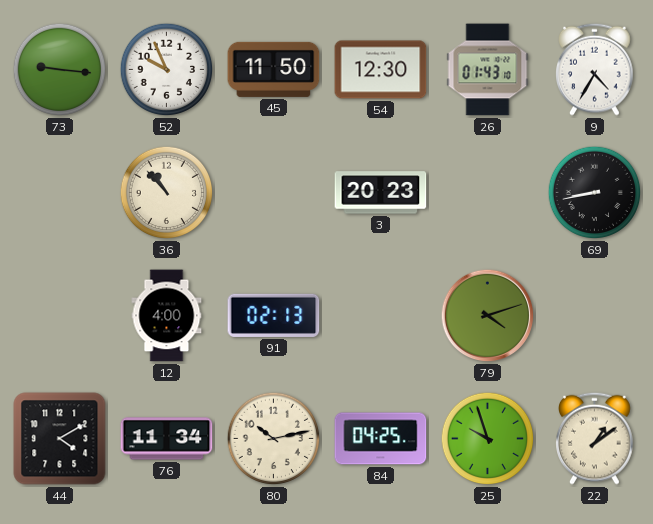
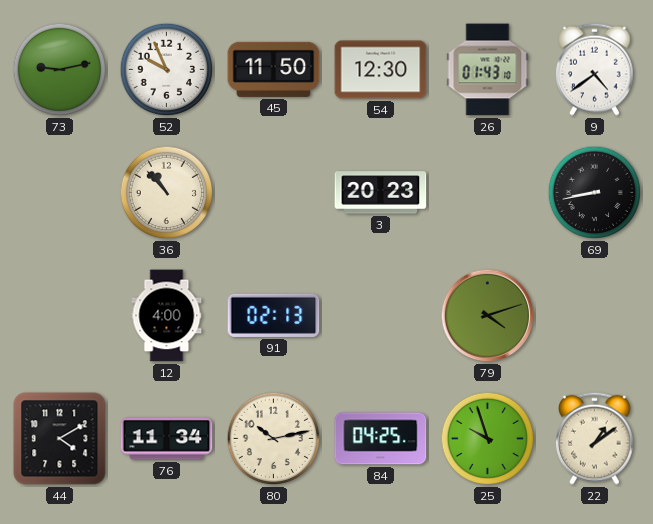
73: 9:16 -> 9:13 (60, 70)
9: 4:35 -> 4:39 (595, 69)
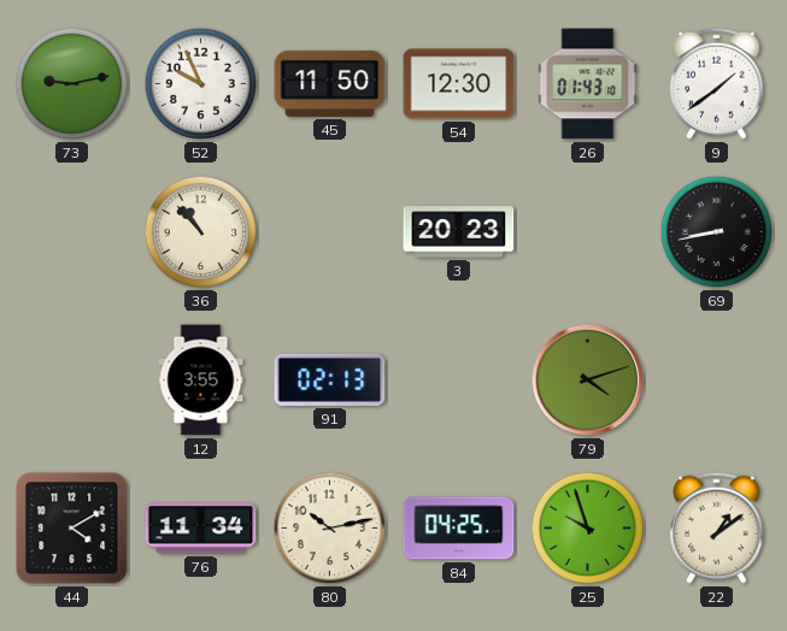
9: 4:39 -> 1:39 (717, 83)
12: 4:00 -> 3:55 (201, 381)
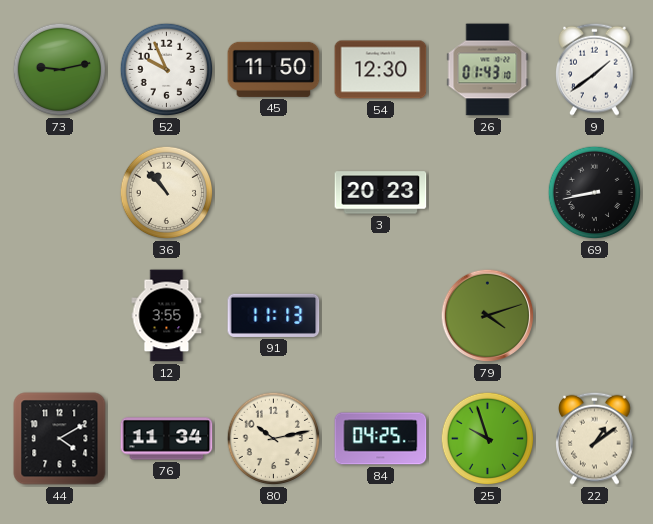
91: 02:13 -> 11:13 (274, 315)
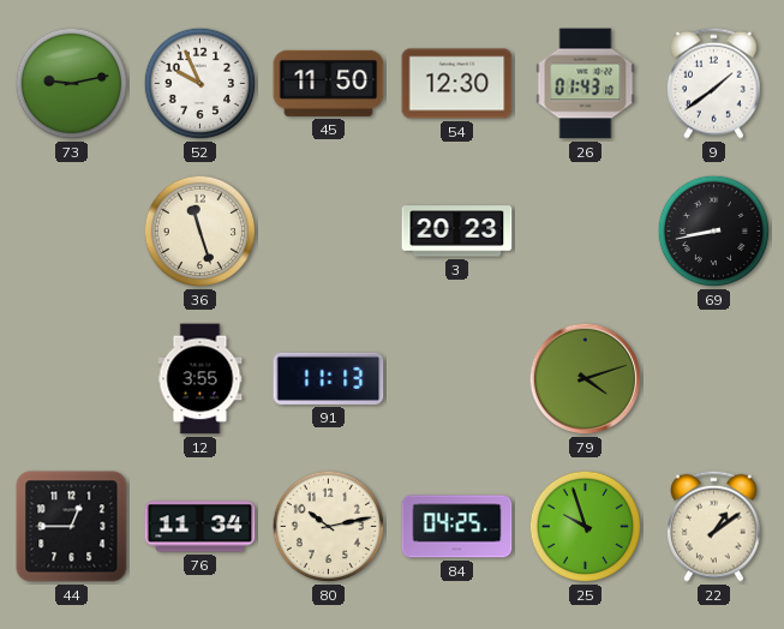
36: 10:53 -> 11:27 (201, 232)
44: 4:10 -> 12:45 (72, 527)
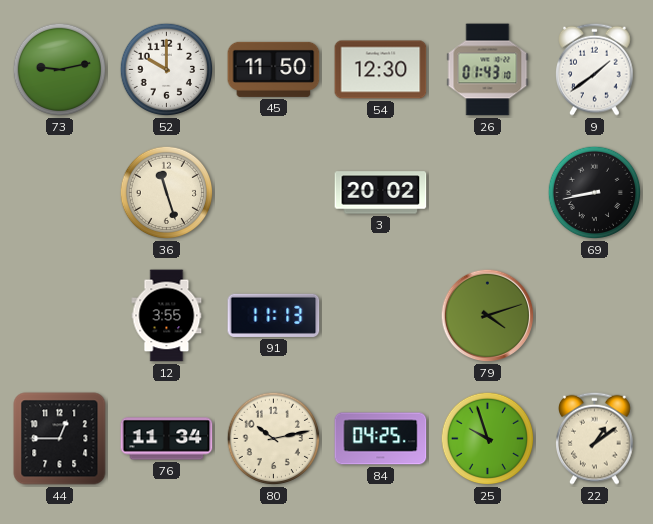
52: 9:56 -> 10:00 (167, 70)
3: 20:23 -> 20:02 (381, 193)
